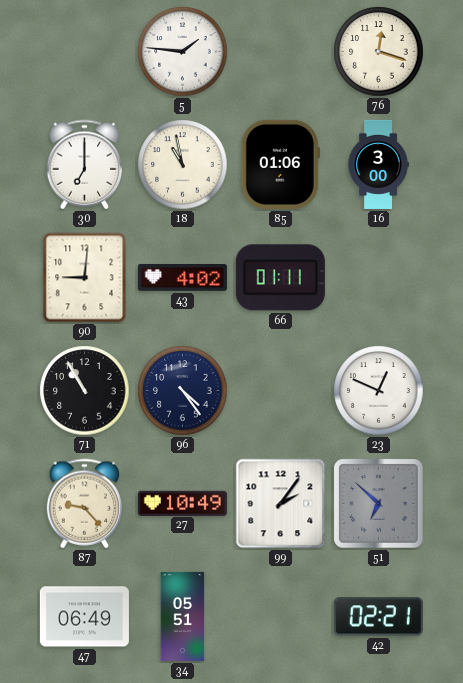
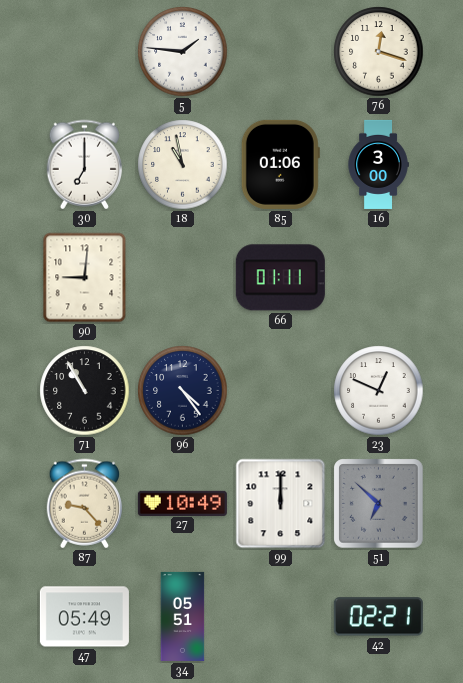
43: 4:02 -> none (182, 278)
99: 2:06 -> 12:00 (281, 504)
47: 06:49 -> 05:49 (84, 617)
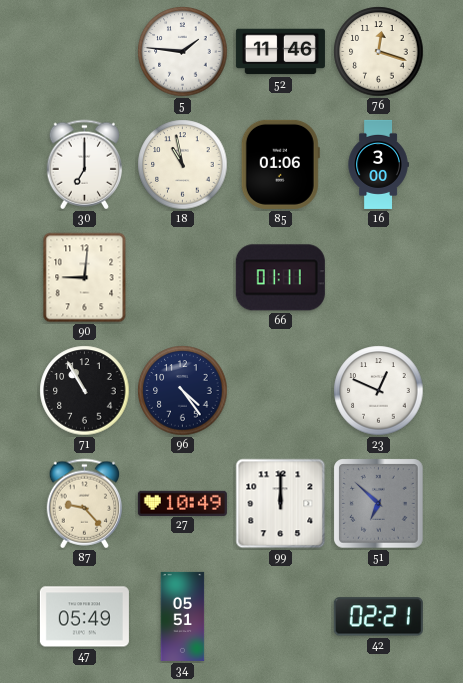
52: none -> 11:46 (280, 52)
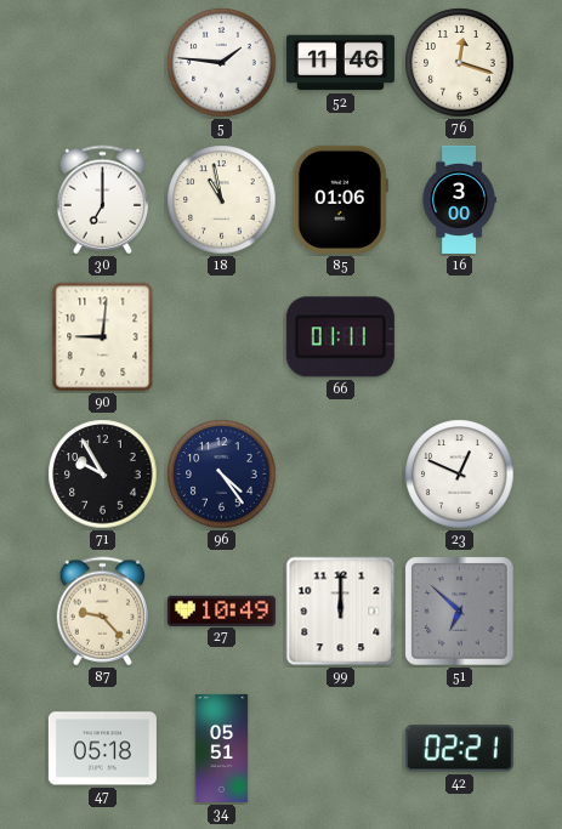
71: 10:55 -> 9:55 (103, 475)
47: 05:49 -> 05:18 (102, 749)
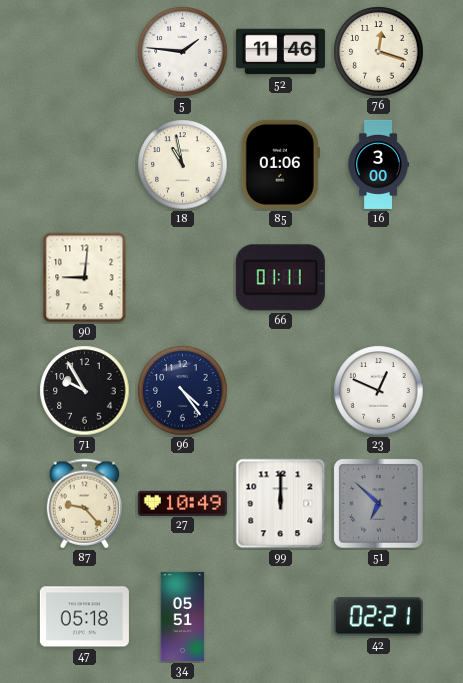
30: 7:00 -> none (103, 200)
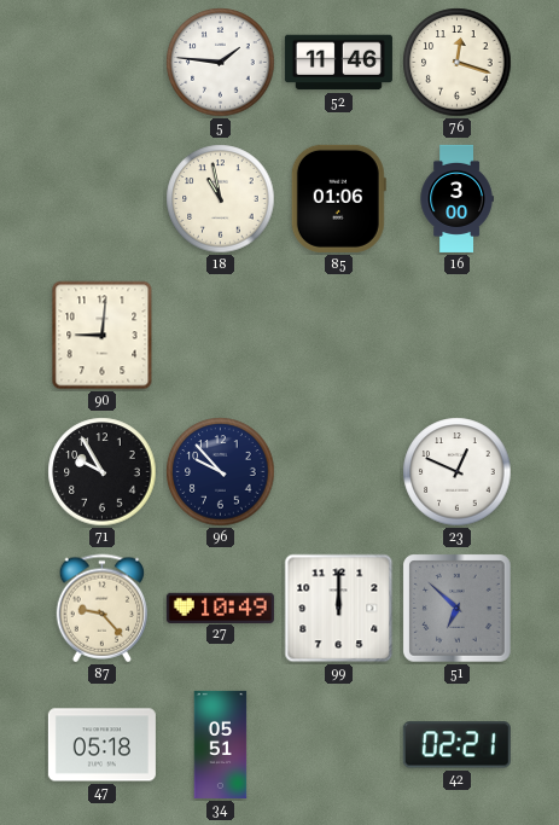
66: 01:11 -> none (280, 278)
96: 4:24 -> 9:53 (221, 472)
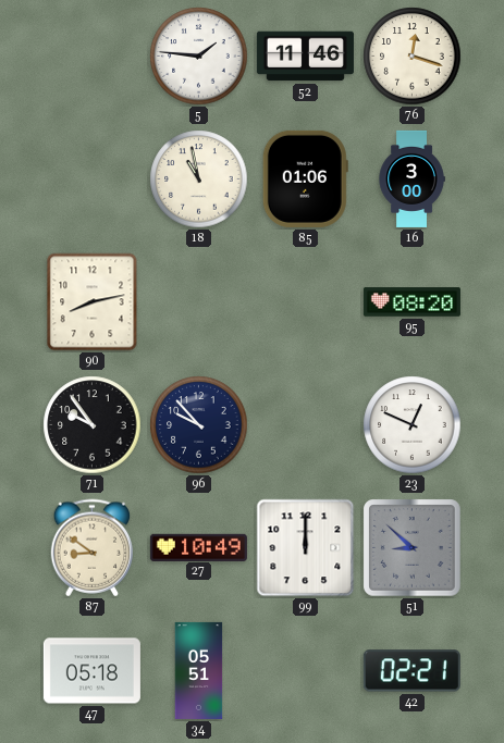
90: 9:01 -> 8:13 (93, 302)
95: none -> 08:20 (411, 302)
71: 9:55 -> 9:54 (93, 425)
87: 9:23 -> 8:51 (93, 548)
51: 6:52 -> 8:52 (413, 548)
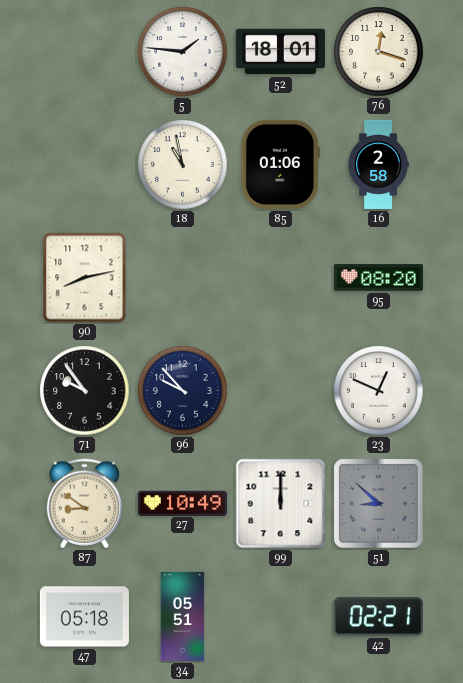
52: 11:46 -> 18:01 (280, 52)
16: 3:00 -> 2:58 (378, 164)
